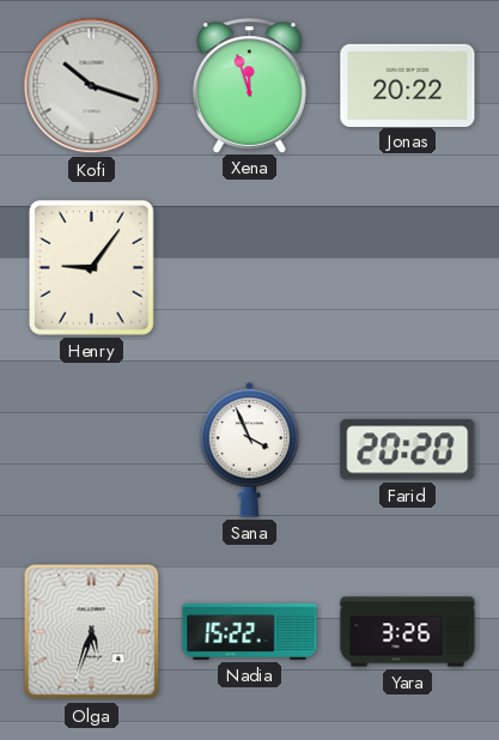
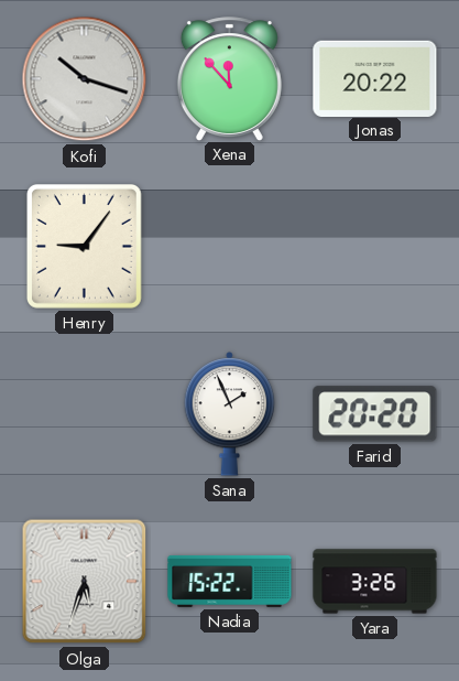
Xena: 11:57 -> 11:53 (229, 78)
Sana: 3:56 -> 1:56 (230, 413)
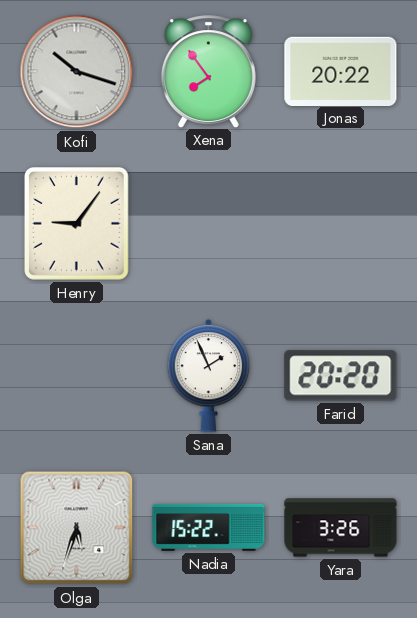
Xena: 11:53 -> 7:54 (208, 71)
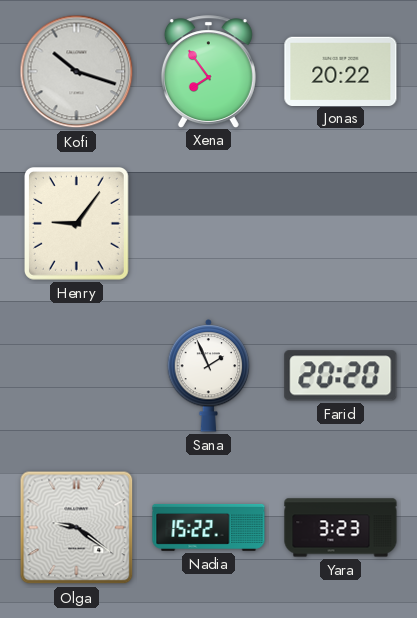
Olga: 5:33 -> 9:21 (77, 528)
Yara: 3:26 -> 3:23 (341, 528)
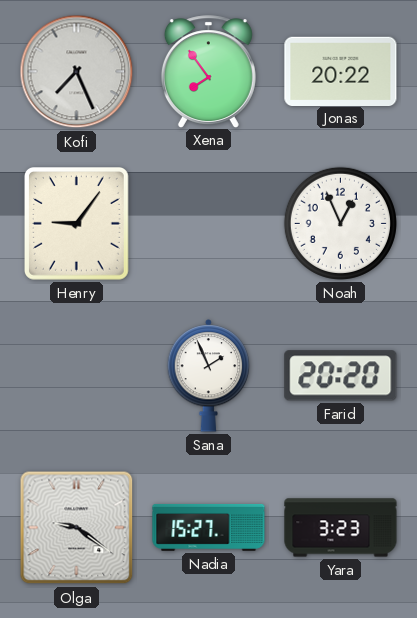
Kofi: 10:18 -> 7:26 (77, 72)
Noah: none -> 12:56 (340, 223)
Nadia: 15:22 -> 15:27 (209, 527)
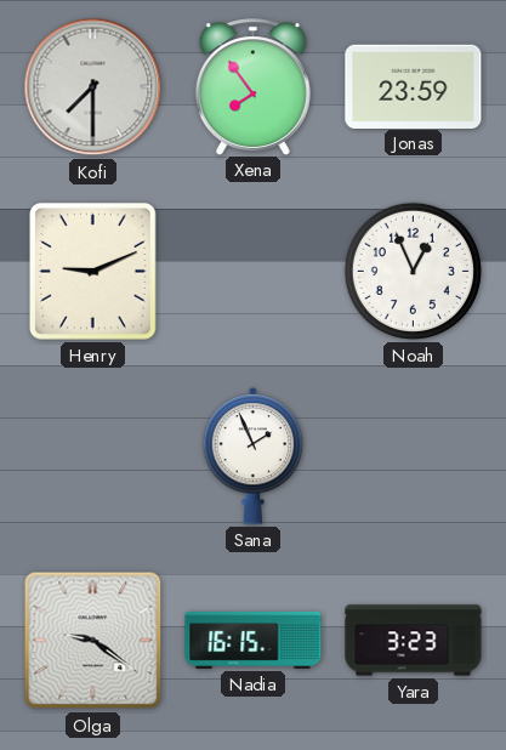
Kofi: 7:26 -> 7:30 (93, 87)
Jonas: 20:22 -> 23:59 (414, 86)
Henry: 9:06 -> 9:11 (92, 272)
Farid: 20:20 -> none (341, 376)
Nadia: 15:27 -> 16:15 (254, 640)
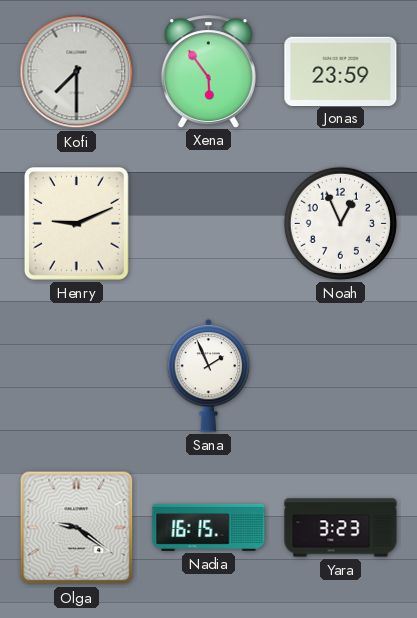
Xena: 7:54 -> 5:54 (208, 71)
